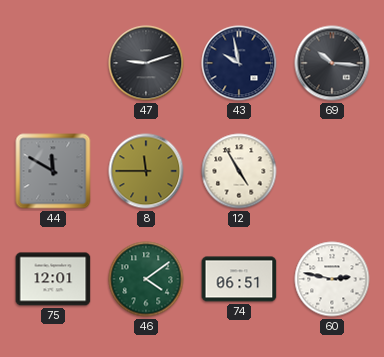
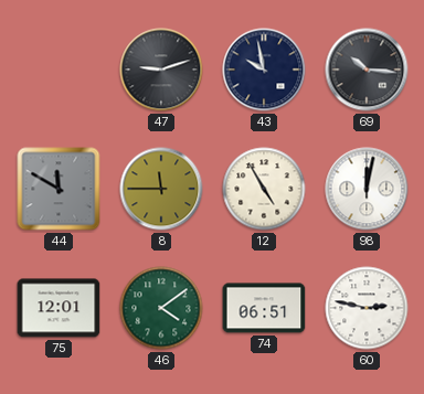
98: none -> 12:02 (367, 189)
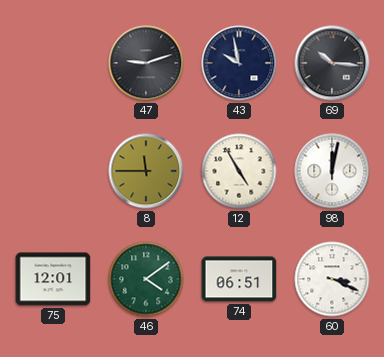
44: 11:50 -> none (59, 189)
60: 2:47 -> 3:19 (332, 279)
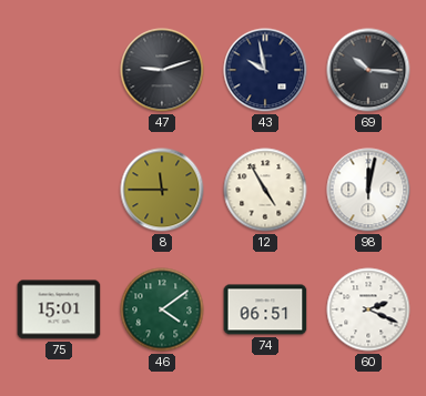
75: 12:01 -> 15:01 (59, 309)
60: 3:19 -> 2:19 (368, 309)
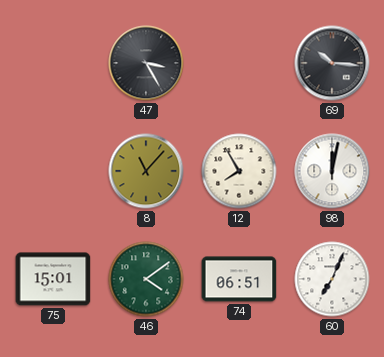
47: 9:12 -> 3:25 (146, 63)
43: 9:58 -> none (265, 70)
8: 11:45 -> 11:07 (146, 171)
12: 4:55 -> 7:55 (239, 171)
60: 2:19 -> 7:04 (332, 279)
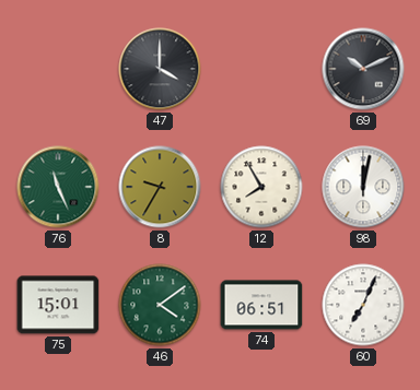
47: 3:25 -> 4:00 (160, 69)
69: 10:16 -> 10:11 (363, 69)
76: none -> 11:26 (58, 187)
8: 11:07 -> 9:35 (160, 187)
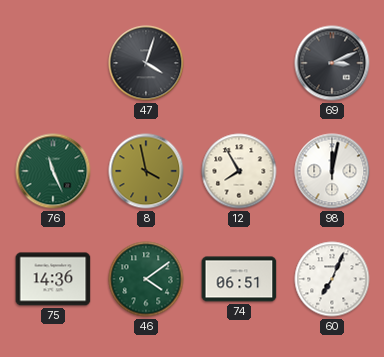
47: 4:00 -> 4:03 (146, 63)
69: 10:11 -> 3:11 (332, 63)
8: 9:35 -> 3:58 (146, 171)
75: 15:01 -> 14:36 (53, 279)
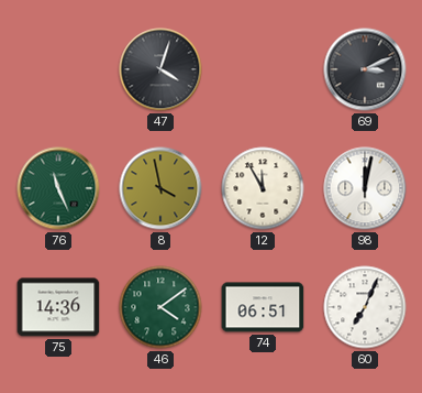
12: 7:55 -> 11:55 (263, 188)
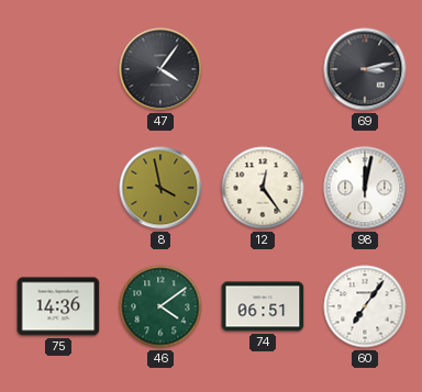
47: 4:03 -> 4:06 (160, 69)
69: 3:11 -> 3:13 (365, 69)
76: 11:26 -> none (58, 188)
12: 11:55 -> 12:24 (263, 188)
60: 7:04 -> 7:06 (365, 306)
